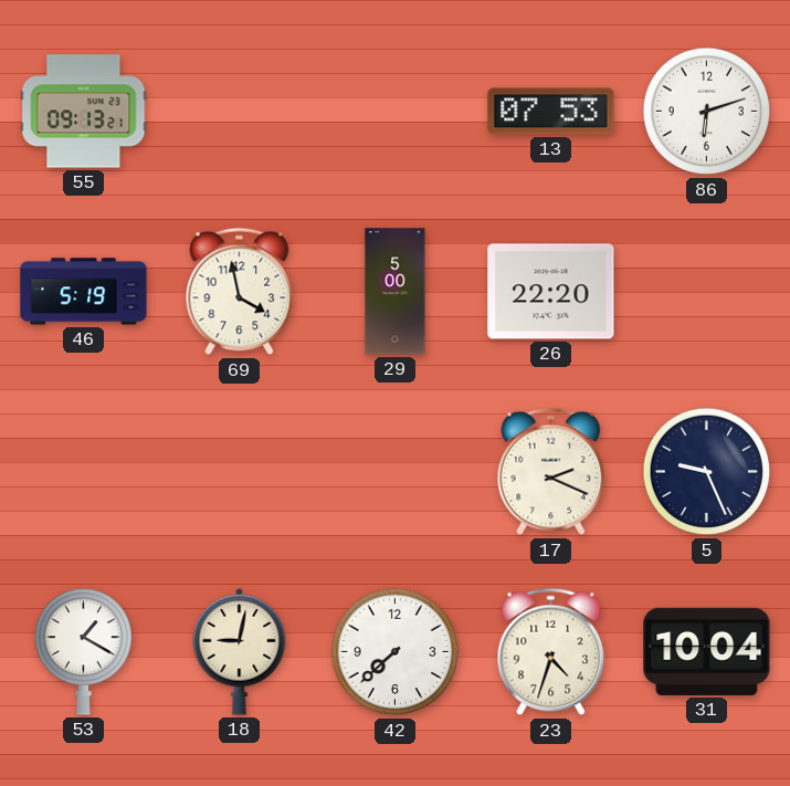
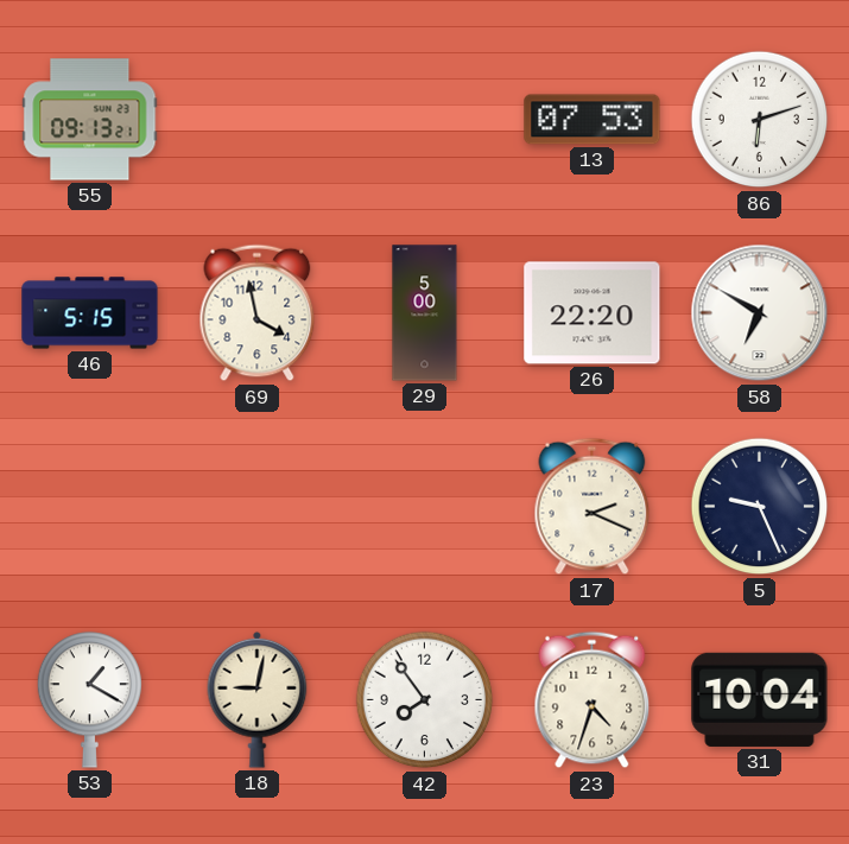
46: 5:19 -> 5:15 (90, 313)
58: none -> 6:50 (760, 313)
42: 7:38 -> 7:54 (425, 700)
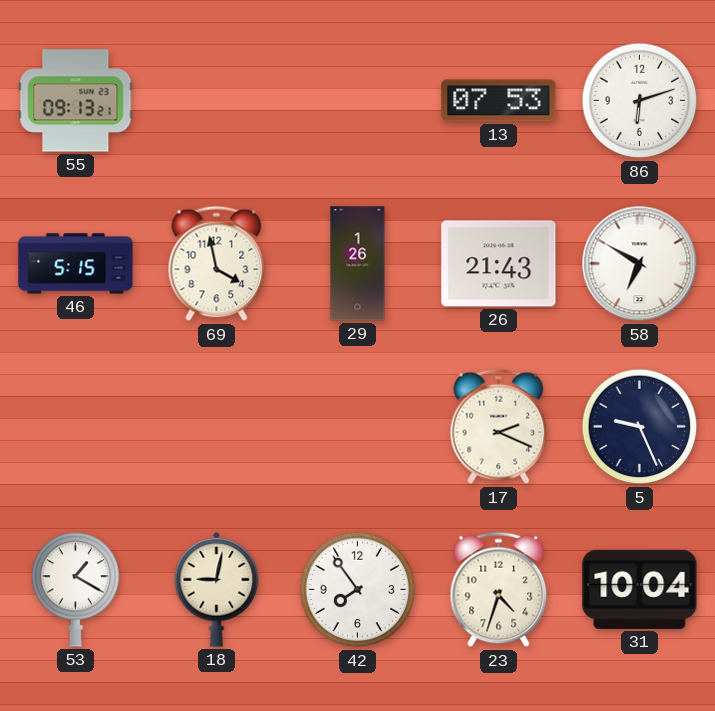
29: 5:00 -> 1:26 (358, 264)
26: 22:20 -> 21:43 (499, 264)
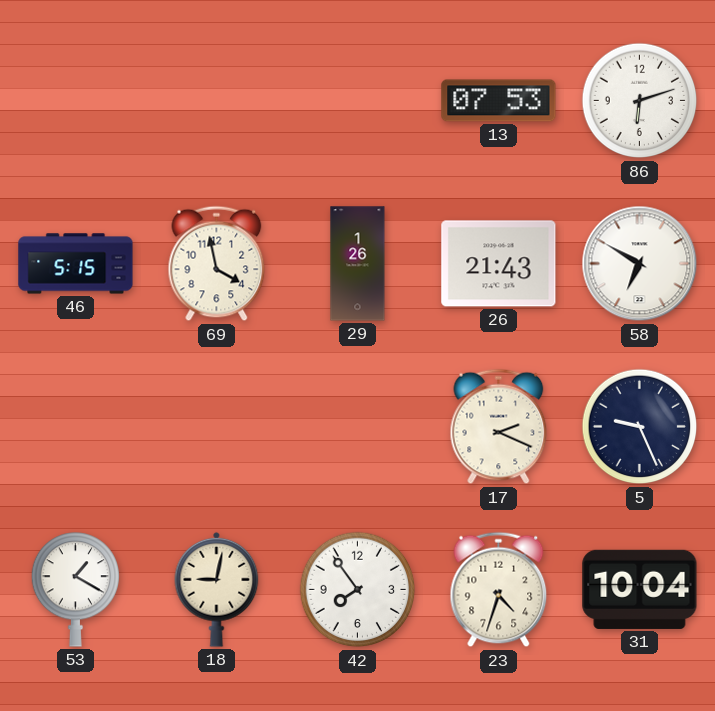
55: 09:13 -> none (76, 101)
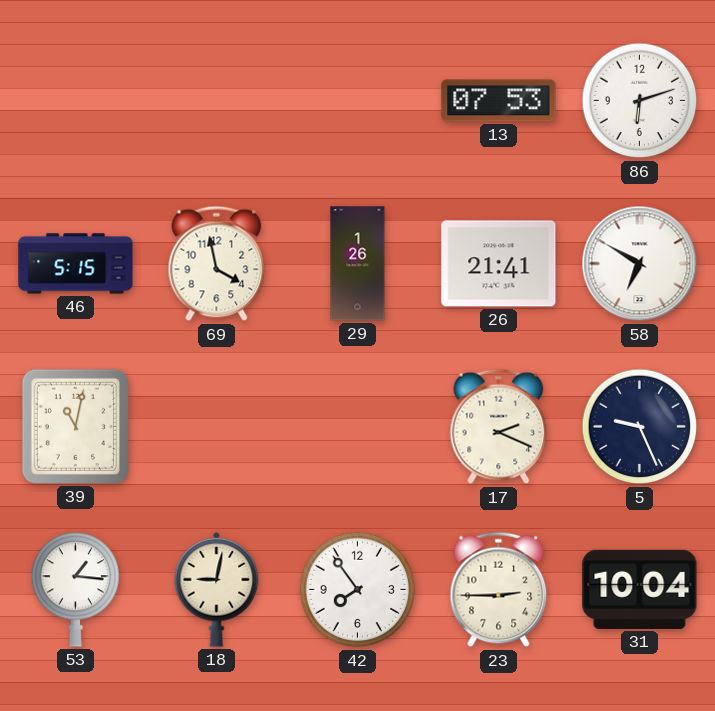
26: 21:43 -> 21:41 (499, 264)
39: none -> 11:02 (75, 426)
53: 1:20 -> 1:16 (76, 590)
23: 4:33 -> 2:45 (499, 590)
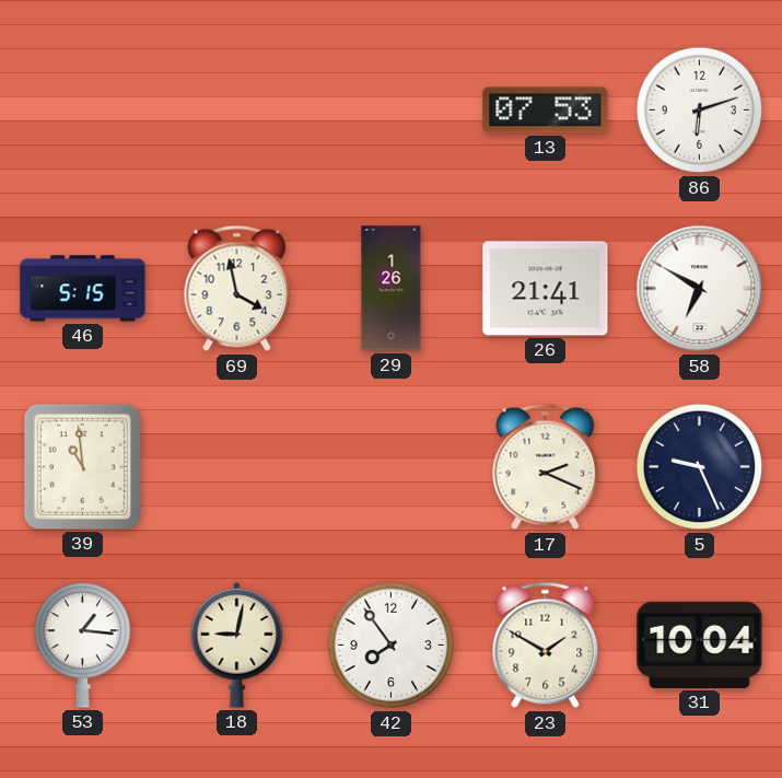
39: 11:02 -> 10:59 (82, 466)
23: 2:45 -> 1:50 (546, 646)
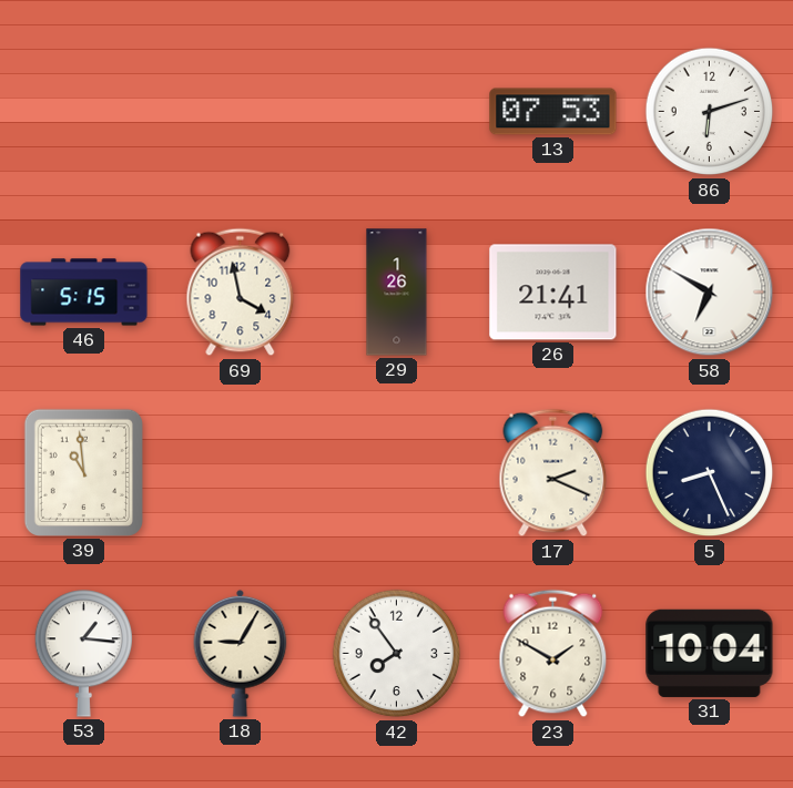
5: 9:26 -> 8:26 (710, 473)
18: 9:02 -> 9:05 (241, 653)
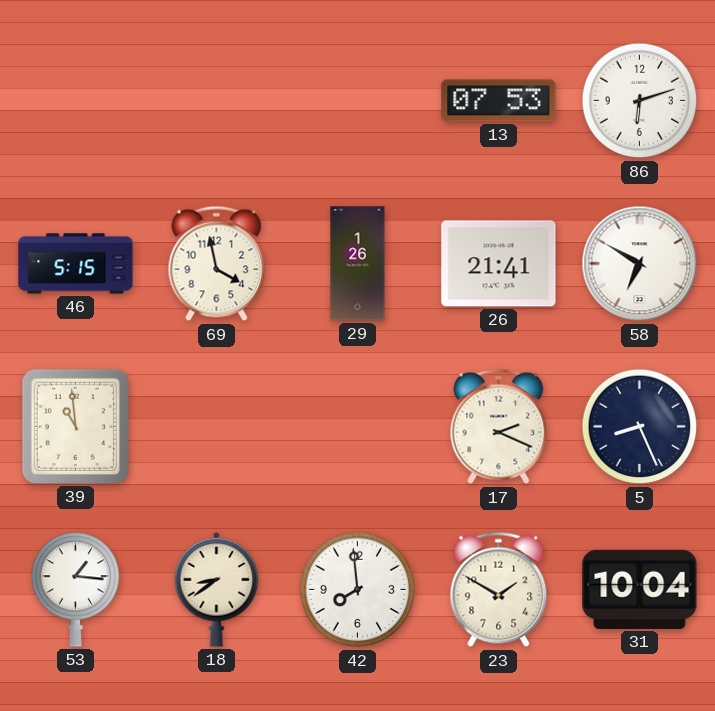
18: 9:05 -> 8:39 (217, 589)
42: 7:54 -> 7:59 (358, 590)
